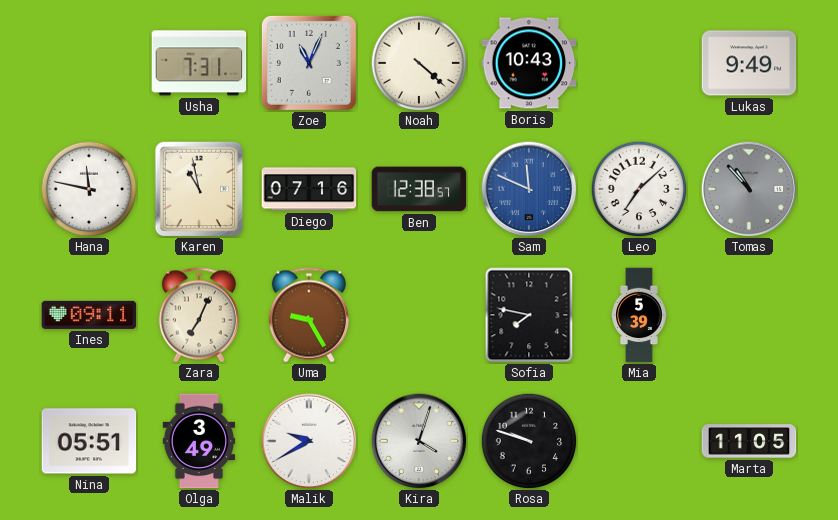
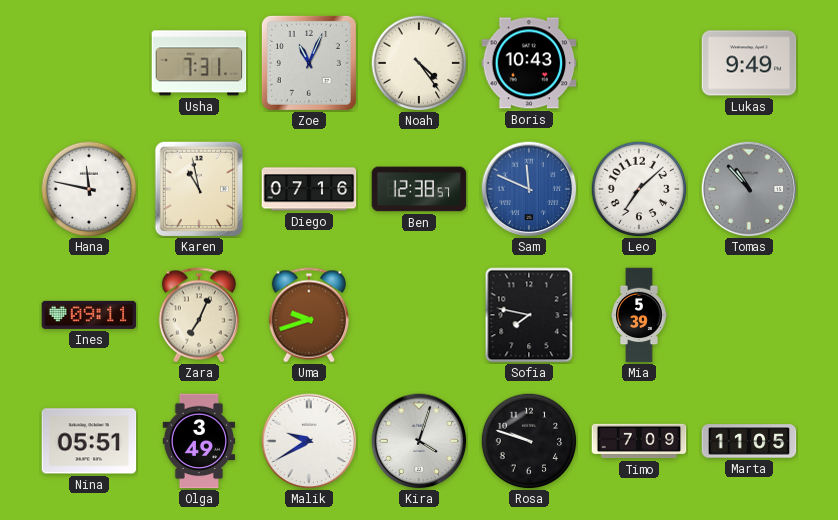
Noah: 4:22 -> 4:24 (419, 63)
Uma: 9:25 -> 9:42 (309, 315)
Timo: none -> 7:09 (639, 441)
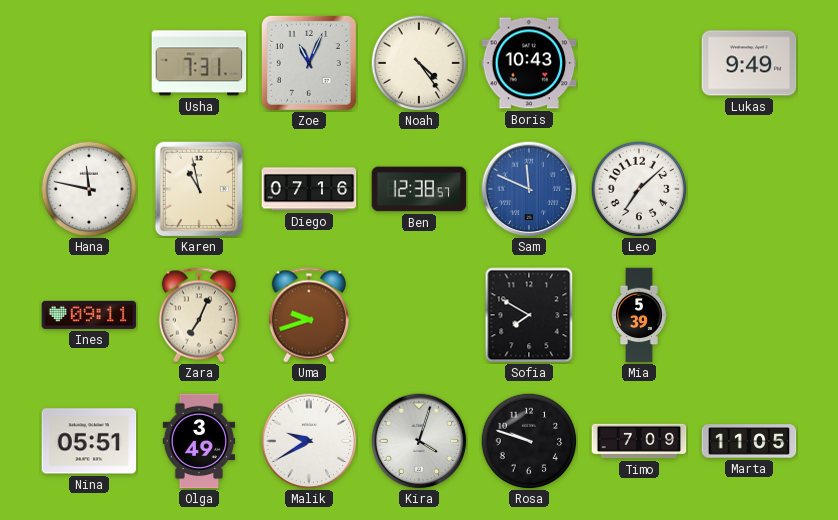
Tomas: 10:53 -> none (749, 189)
Sofia: 7:47 -> 7:50 (529, 315)
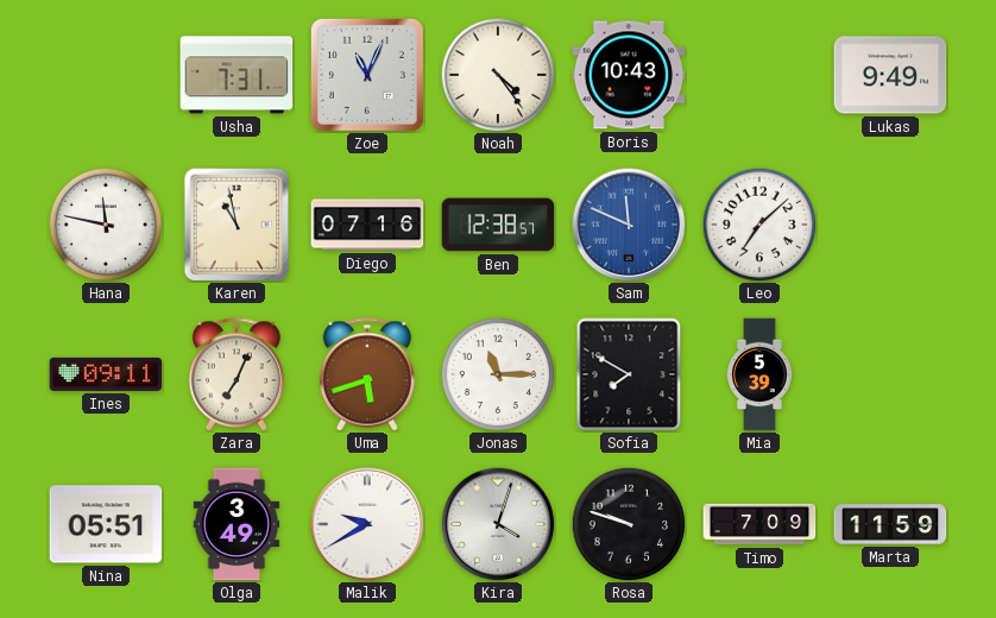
Uma: 9:42 -> 5:42 (367, 374)
Jonas: none -> 11:15 (498, 374)
Marta: 11:05 -> 11:59 (890, 524)
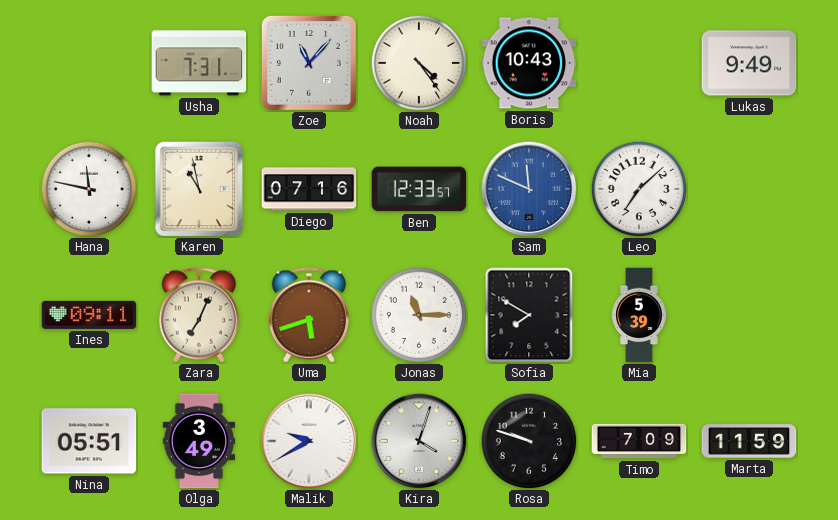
Zoe: 11:04 -> 11:07 (309, 63)
Ben: 12:38 -> 12:33 (419, 189)
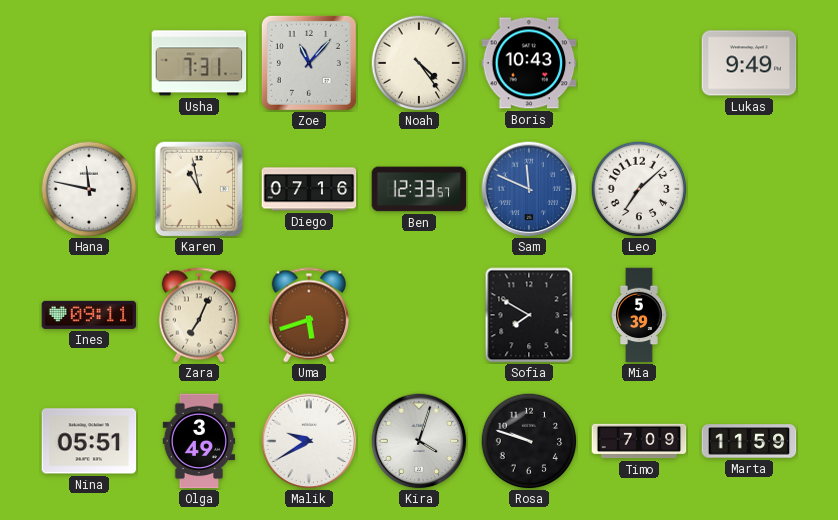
Jonas: 11:15 -> none (419, 315)
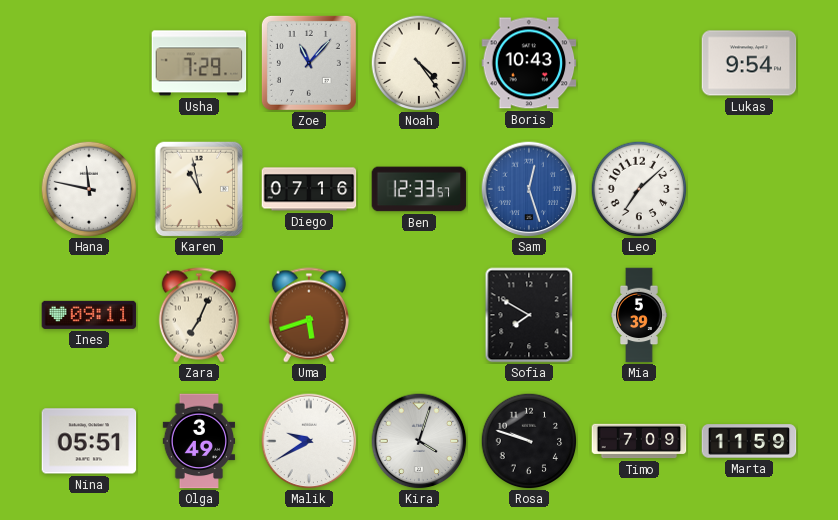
Usha: 7:31 -> 7:29 (199, 63)
Lukas: 9:49 -> 9:54 (749, 63)
Sam: 11:49 -> 12:27 (529, 189)
